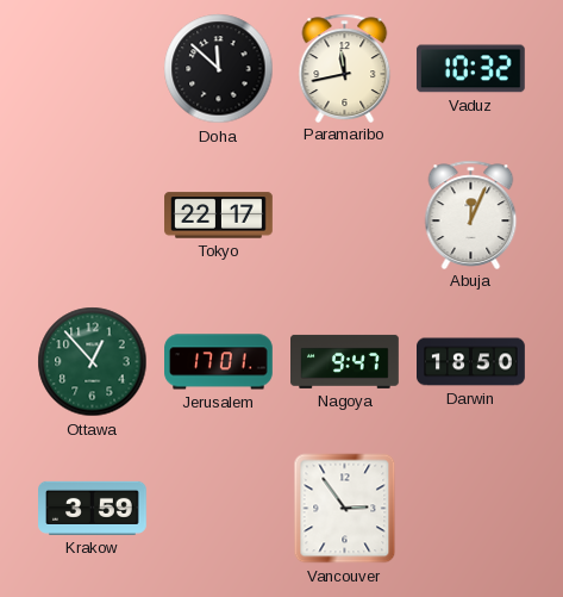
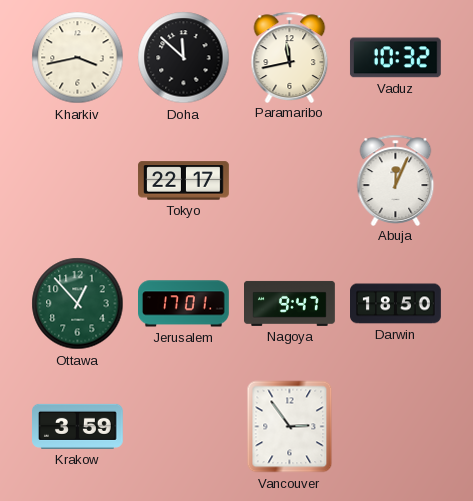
Kharkiv: none -> 3:43 (78, 58)
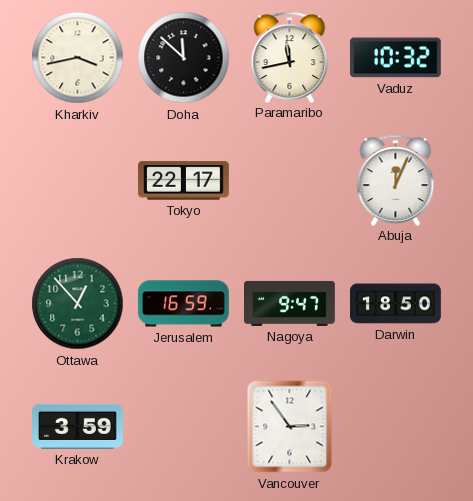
Jerusalem: 17:01 -> 16:59 (184, 304)
